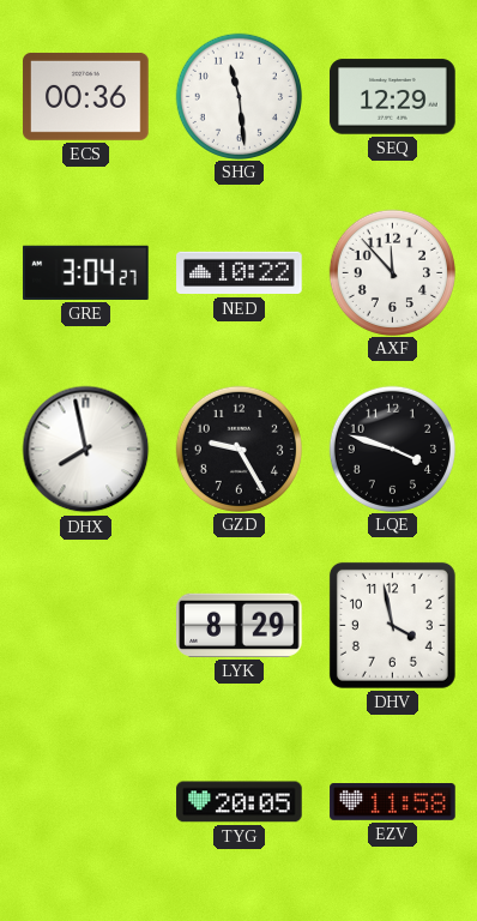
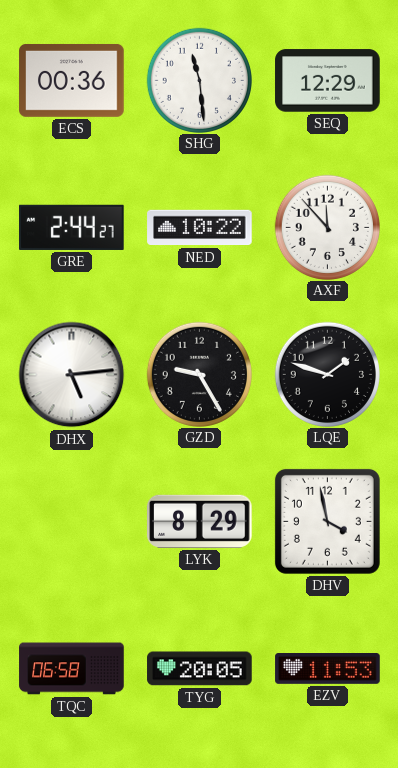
GRE: 3:04 -> 2:44 (72, 227)
DHX: 7:58 -> 5:14 (72, 375)
LQE: 3:48 -> 1:48 (327, 374)
TQC: none -> 06:58 (72, 669)
EZV: 11:58 -> 11:53 (328, 669)
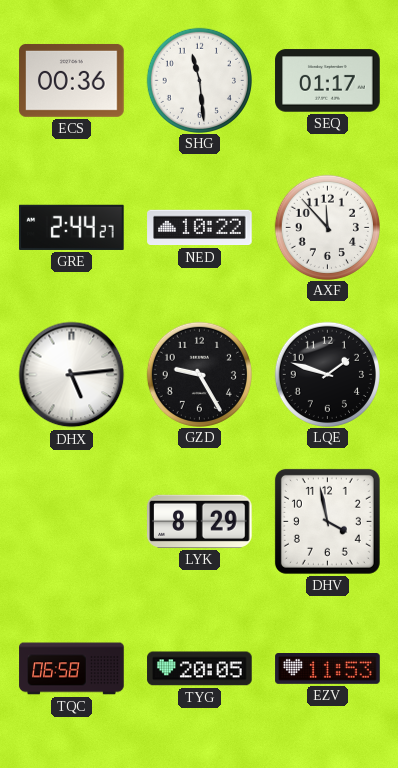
SEQ: 12:29 -> 01:17 (328, 81)
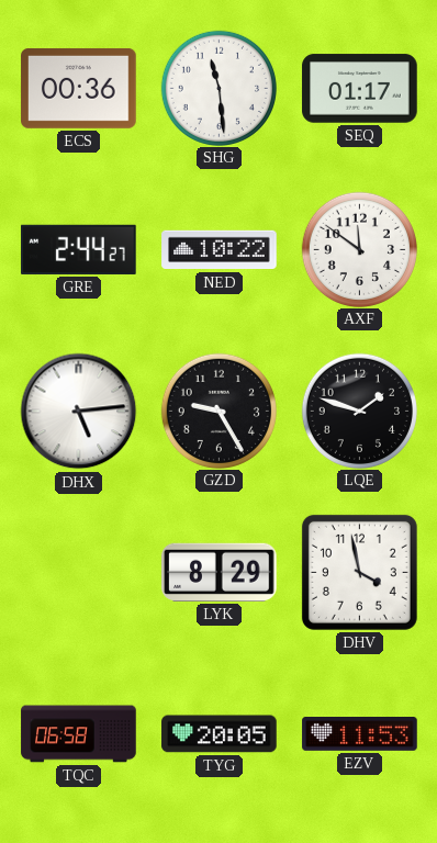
AXF: 11:53 -> 11:51 (359, 249)
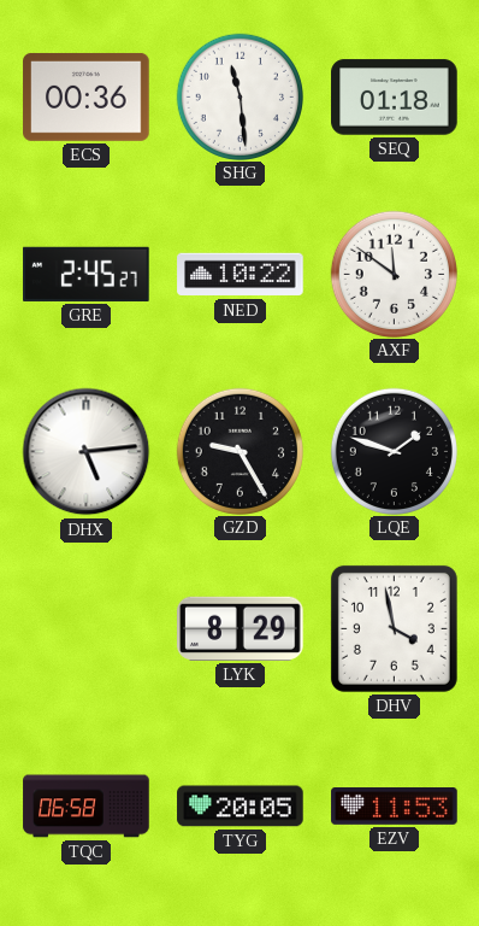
SEQ: 01:17 -> 01:18 (395, 98)
GRE: 2:44 -> 2:45 (87, 274)
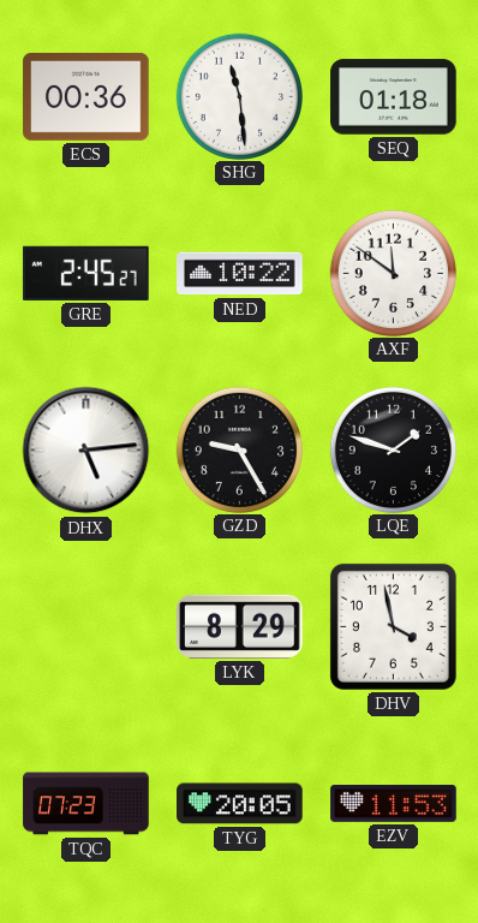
TQC: 06:58 -> 07:23 (86, 804)
